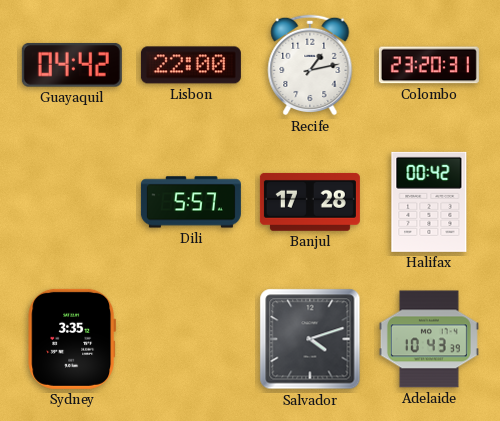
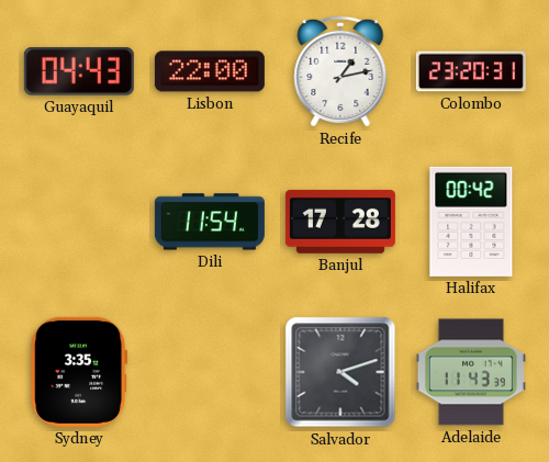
Guayaquil: 04:42 -> 04:43 (79, 71)
Dili: 5:57 -> 11:54 (210, 222)
Adelaide: 10:43 -> 11:43 (471, 372)
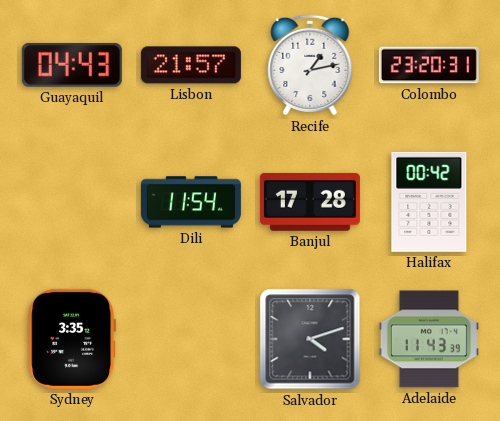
Lisbon: 22:00 -> 21:57 (191, 65)
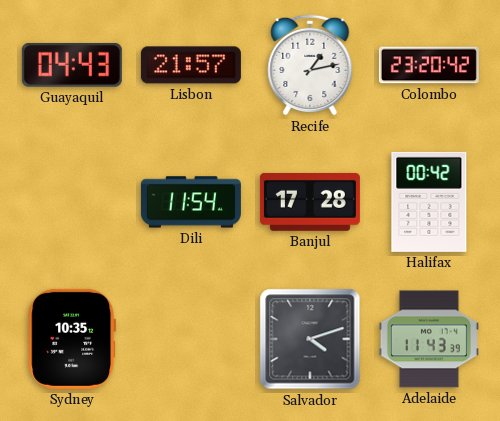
Colombo: 23:20:31 -> 23:20:42 (429, 65)
Sydney: 3:35 -> 10:35 (72, 339)
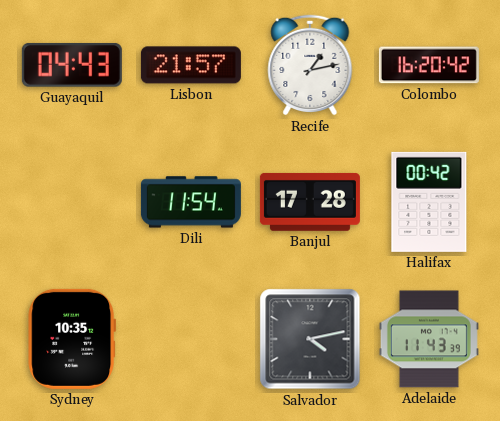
Colombo: 23:20 -> 16:20 (429, 65)
Salvador: 4:12 -> 4:13 (310, 339)
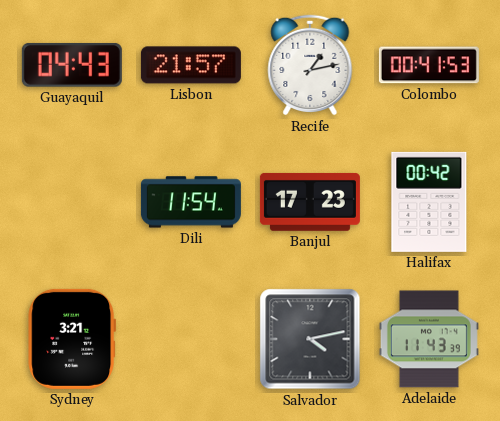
Colombo: 16:20 -> 00:41 (429, 65)
Banjul: 17:28 -> 17:23 (310, 202)
Sydney: 10:35 -> 3:21 (72, 339)
